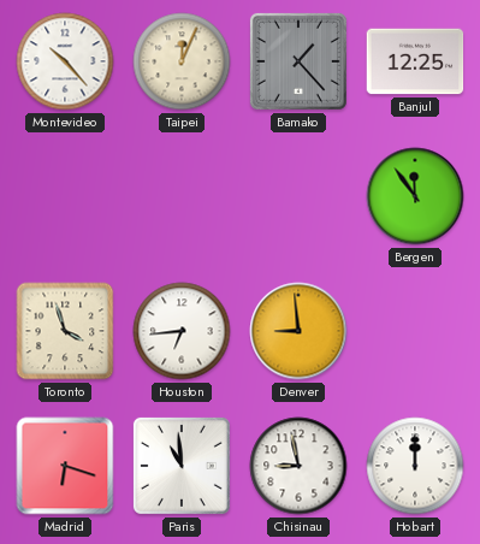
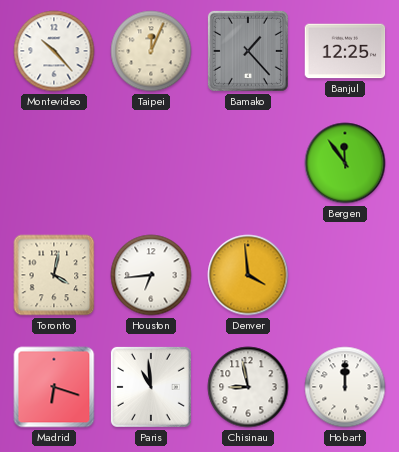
Toronto: 3:57 -> 4:02 (54, 275)
Denver: 8:59 -> 3:59 (248, 275)
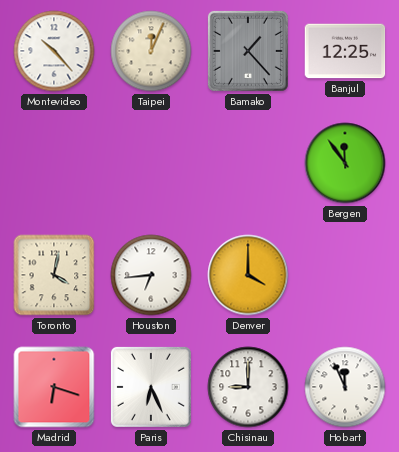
Denver: 3:59 -> 4:00 (248, 275)
Paris: 10:59 -> 6:26 (151, 387)
Chisinau: 8:58 -> 9:00 (248, 387)
Hobart: 12:00 -> 11:56 (345, 387)
